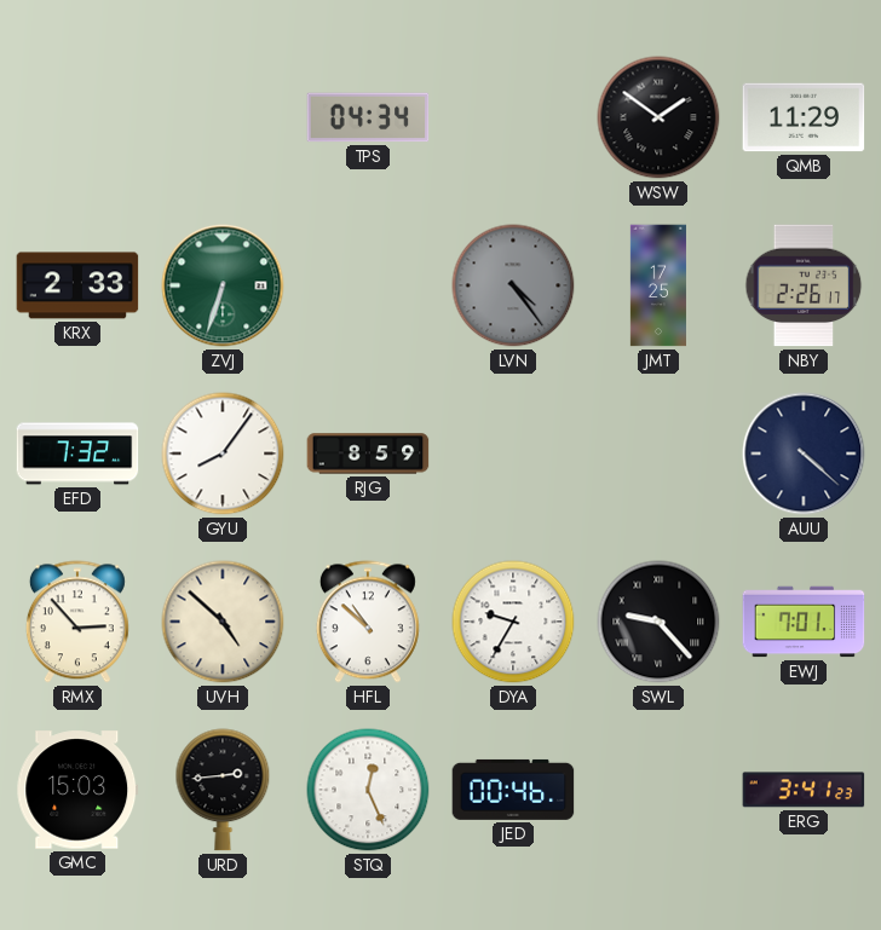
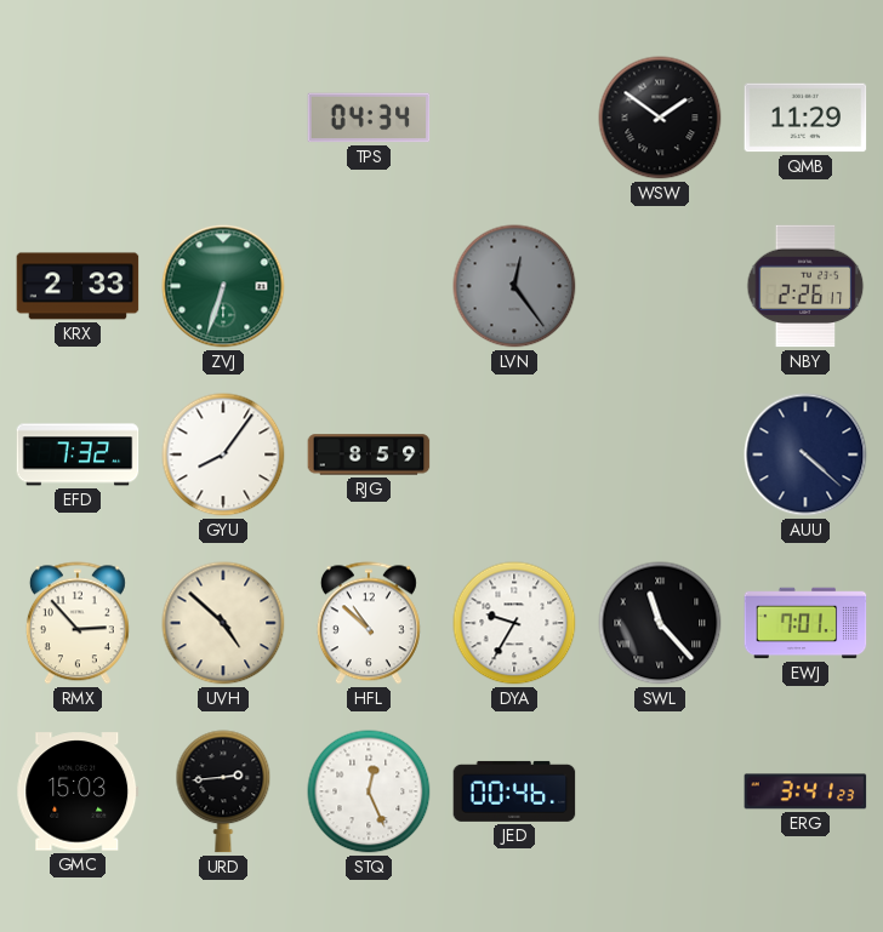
LVN: 4:24 -> 12:24 (514, 286)
JMT: 17:25 -> none (658, 285)
SWL: 9:23 -> 11:23 (660, 623)
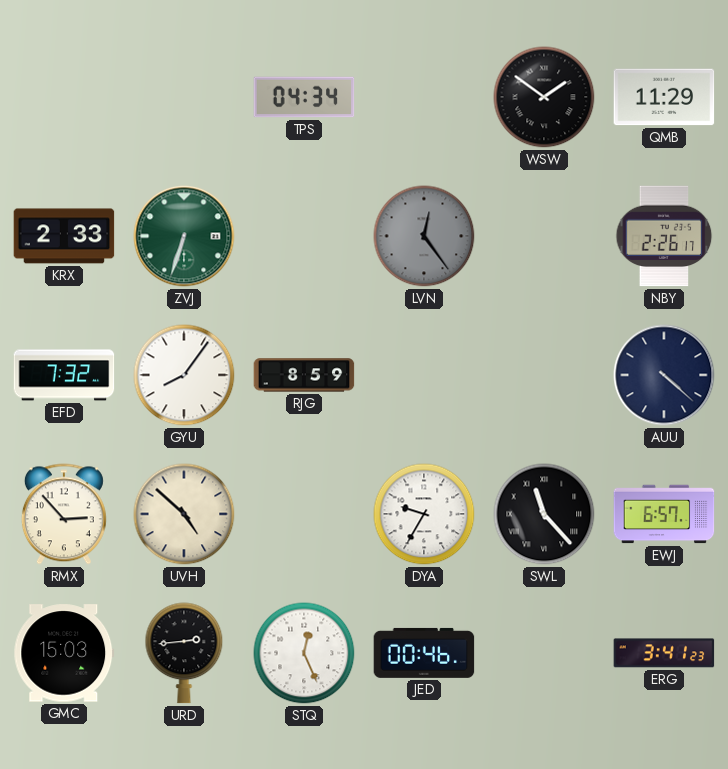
HFL: 10:52 -> none (369, 623)
EWJ: 7:01 -> 6:57 (664, 514)
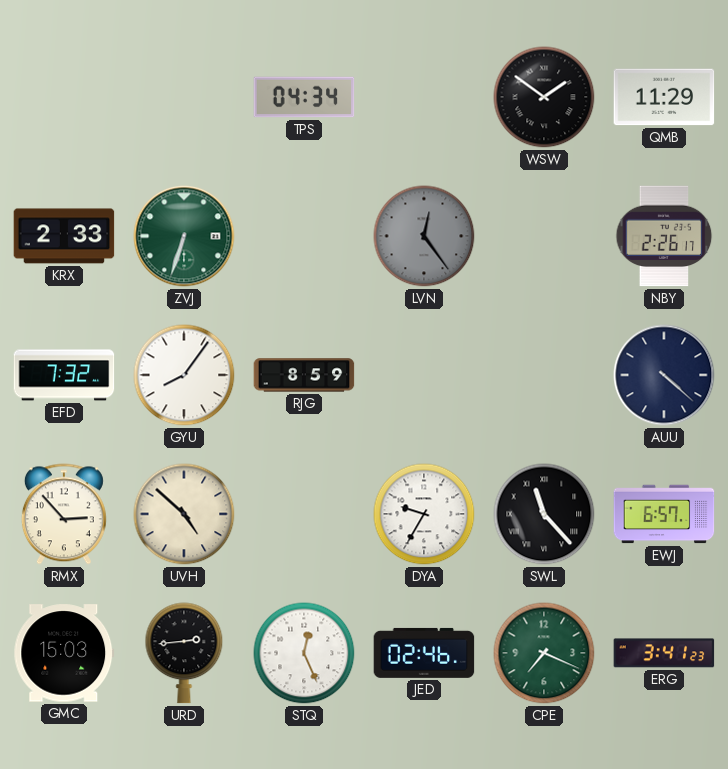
JED: 00:46 -> 02:46 (424, 653)
CPE: none -> 7:19 (544, 653)
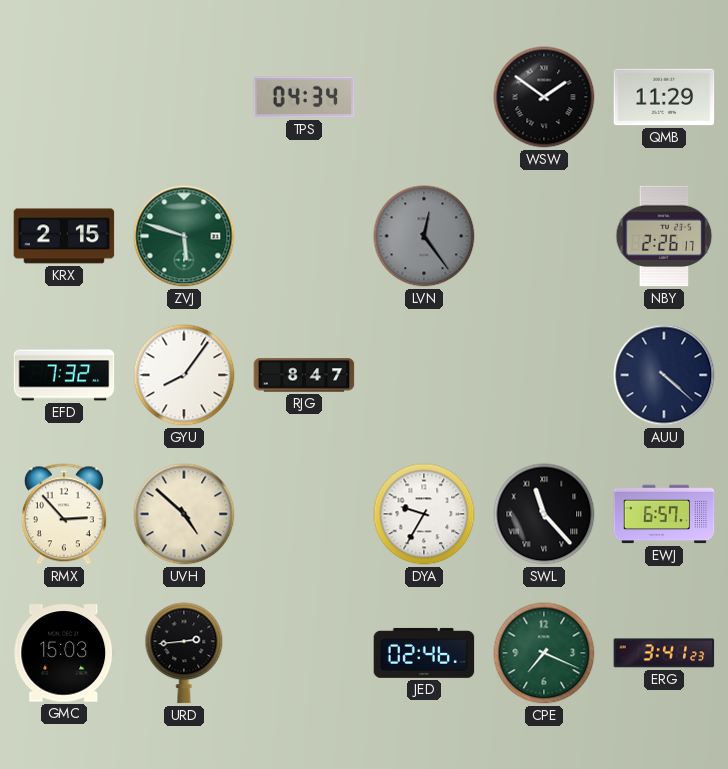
KRX: 2:33 -> 2:15 (64, 236)
ZVJ: 6:33 -> 5:48 (184, 236)
RJG: 8:59 -> 8:47 (304, 375)
STQ: 12:26 -> none (304, 653)
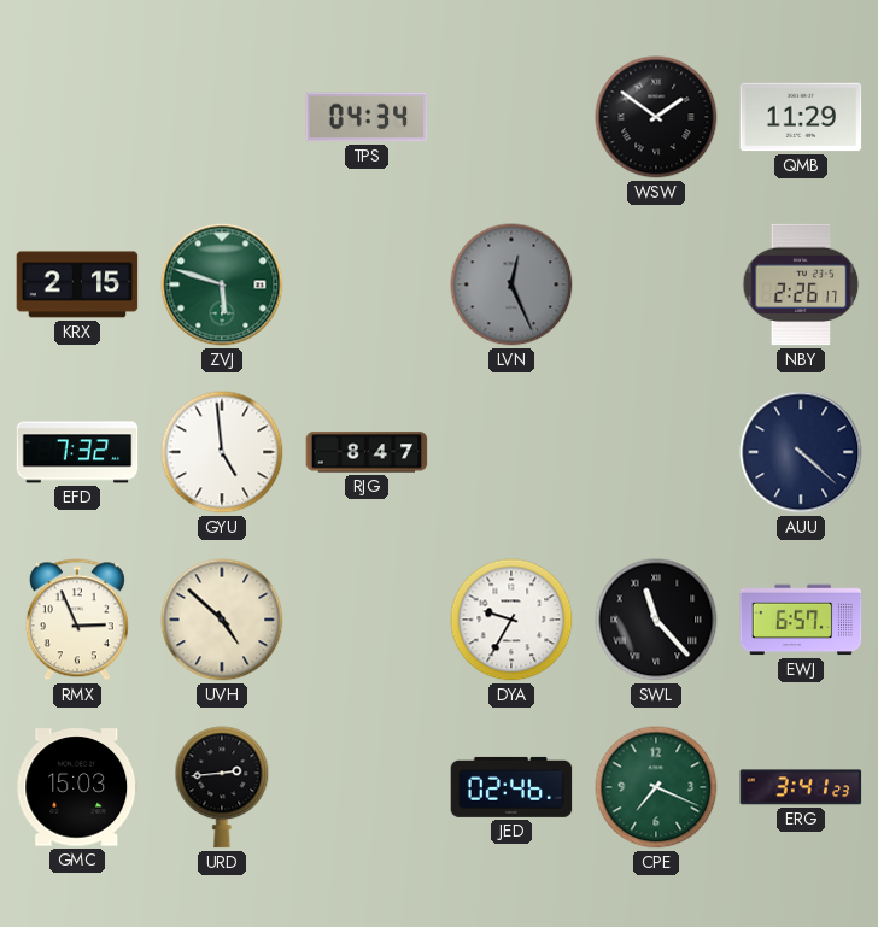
LVN: 12:24 -> 12:26 (511, 284)
GYU: 8:06 -> 4:59 (222, 452)
RMX: 2:53 -> 2:56 (77, 620)
